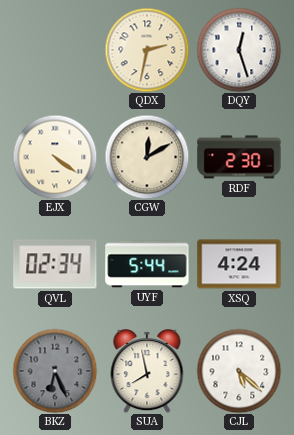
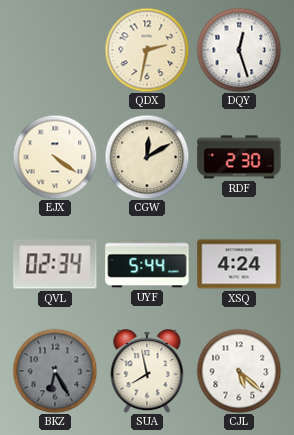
BKZ: 6:26 -> 6:25 (55, 371)
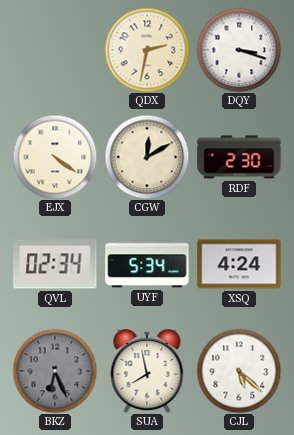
DQY: 12:27 -> 3:18 (239, 50)
UYF: 5:44 -> 5:34 (147, 264)
BKZ: 6:25 -> 6:26 (55, 371)
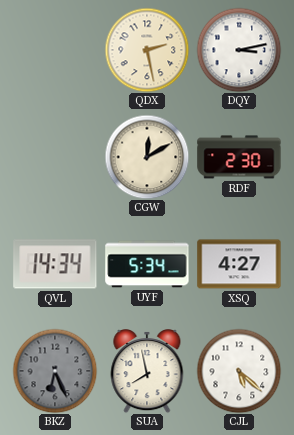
QDX: 2:32 -> 2:28 (147, 50)
DQY: 3:18 -> 3:13 (239, 50)
EJX: 4:21 -> none (55, 157)
QVL: 02:34 -> 14:34 (55, 264)
XSQ: 4:24 -> 4:27 (239, 264)
